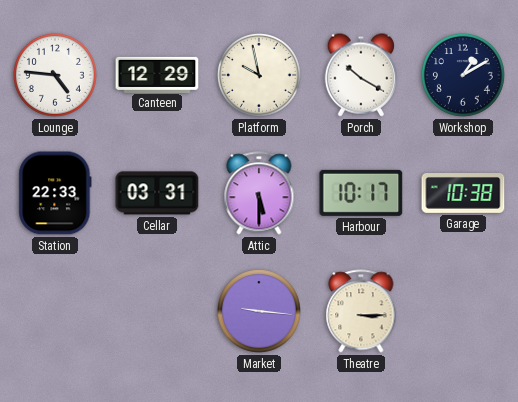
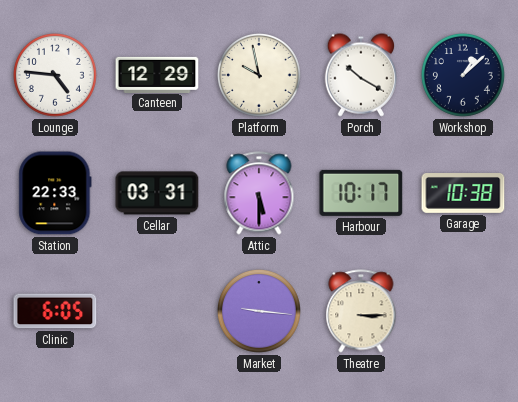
Workshop: 1:10 -> 1:08 (463, 75)
Clinic: none -> 6:05 (55, 311)
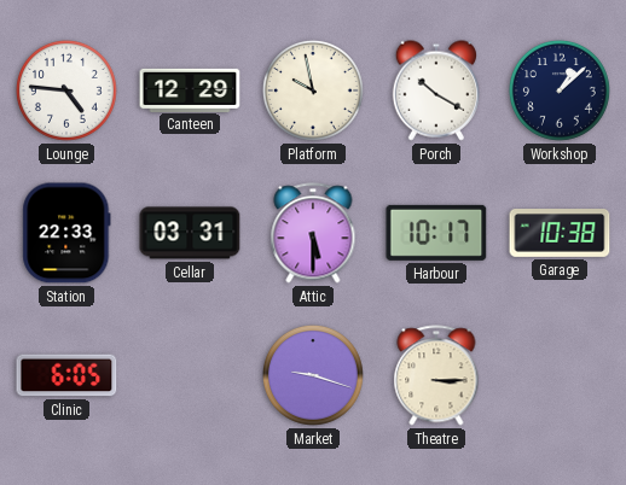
Market: 9:16 -> 9:18 (313, 375)
